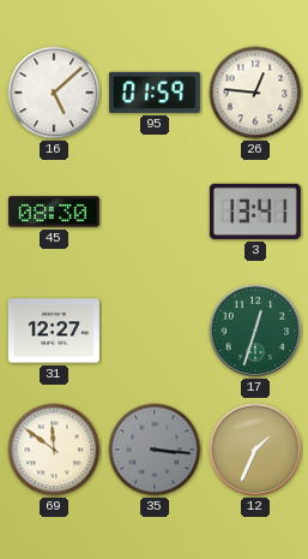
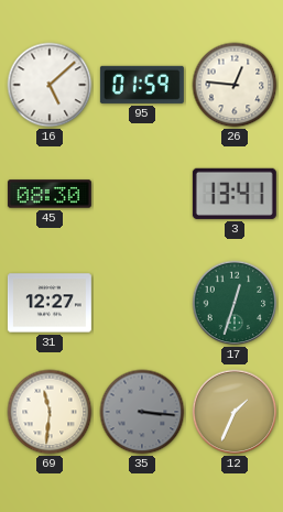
69: 11:51 -> 11:31 (50, 412)
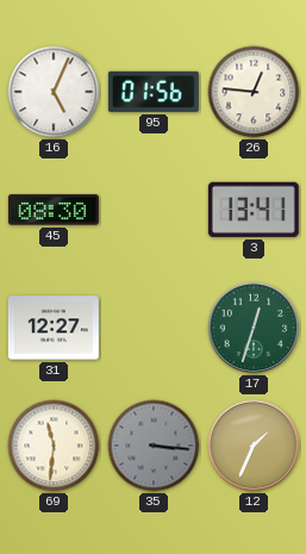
16: 5:08 -> 5:04 (54, 92)
95: 01:59 -> 01:56 (154, 92)
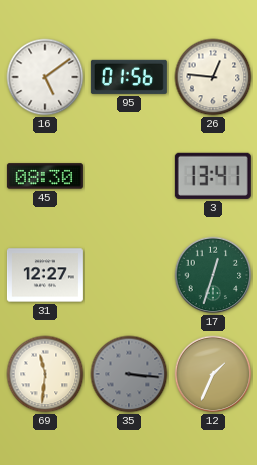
16: 5:04 -> 5:09 (45, 77)
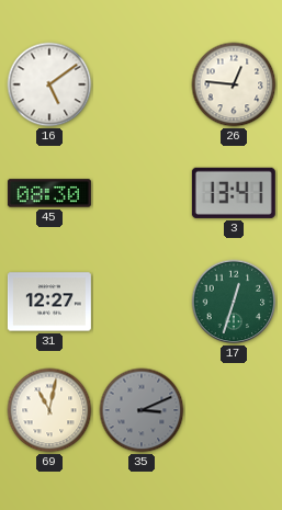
95: 01:56 -> none (129, 77)
69: 11:31 -> 11:02 (49, 410)
35: 3:16 -> 3:11 (142, 410)
12: 1:34 -> none (213, 374)
